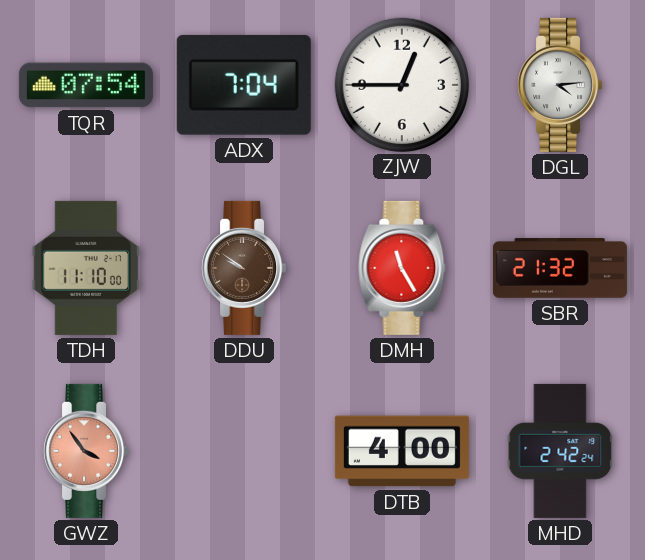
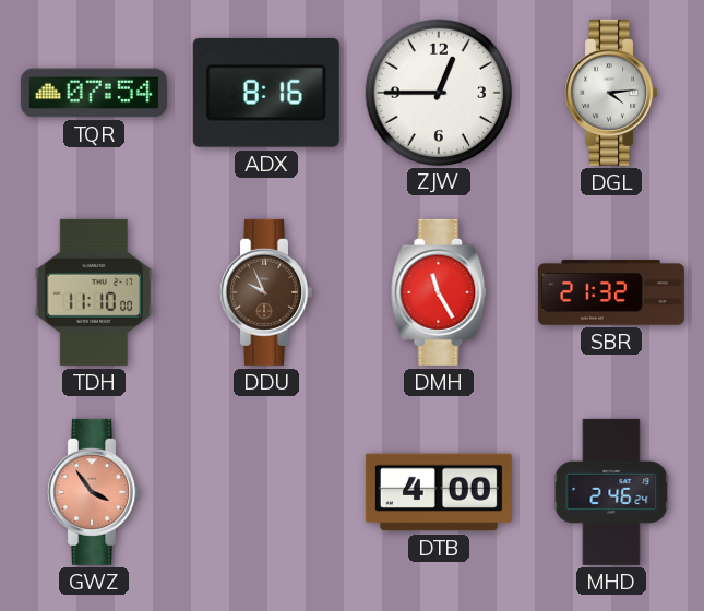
ADX: 7:04 -> 8:16 (266, 93)
DDU: 9:51 -> 9:56 (266, 292)
MHD: 2:42 -> 2:46 (611, 492)
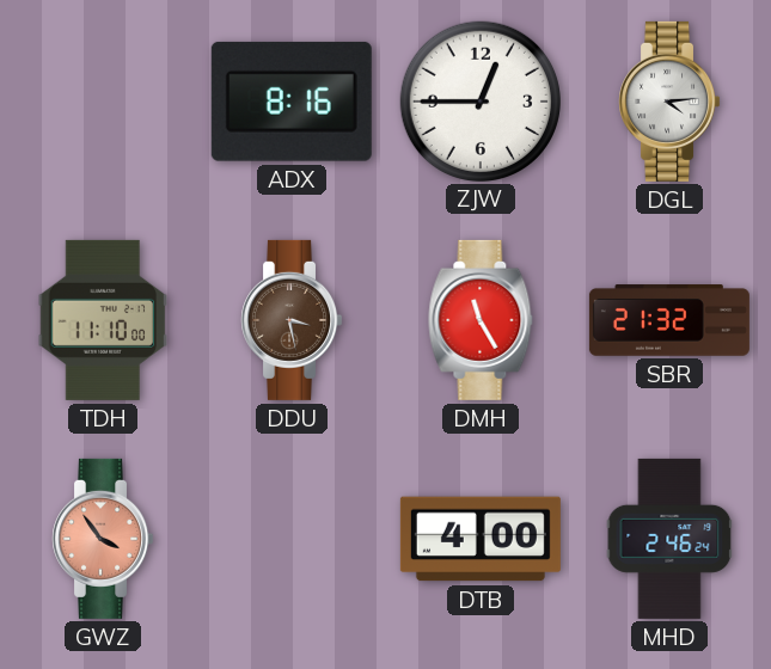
TQR: 07:54 -> none (94, 93)
DDU: 9:56 -> 3:28 (292, 320)
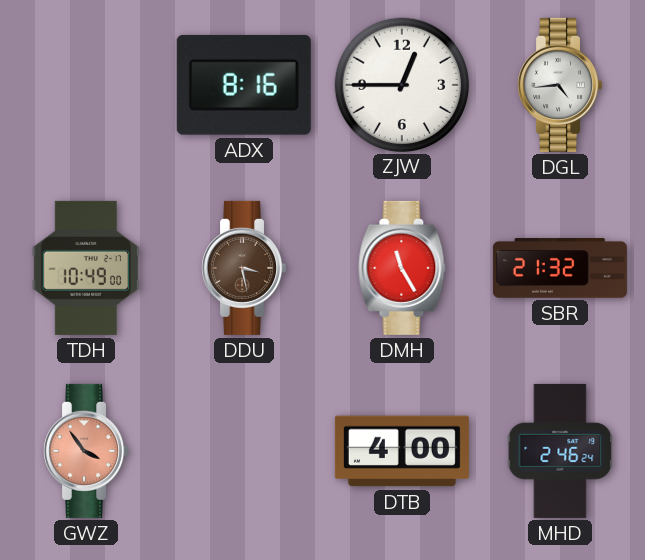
DGL: 4:14 -> 4:44 (560, 85)
TDH: 11:10 -> 10:49 (86, 268)
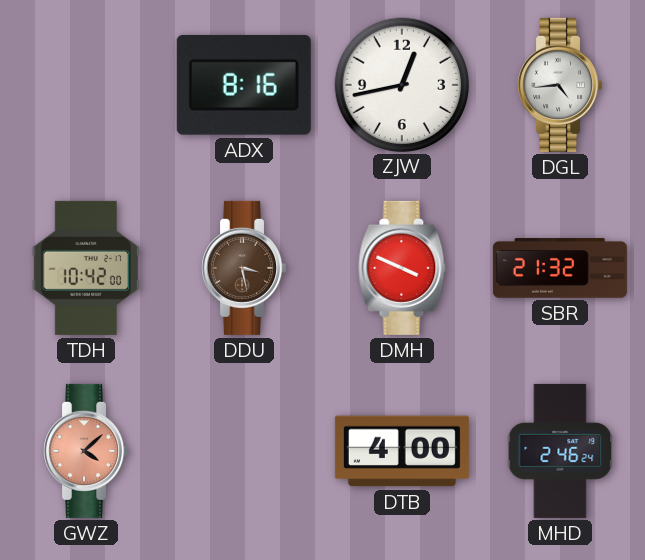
ZJW: 12:45 -> 12:43 (401, 84)
TDH: 10:49 -> 10:42 (86, 268)
DMH: 11:25 -> 3:49 (402, 268)
GWZ: 3:54 -> 4:08 (86, 451)
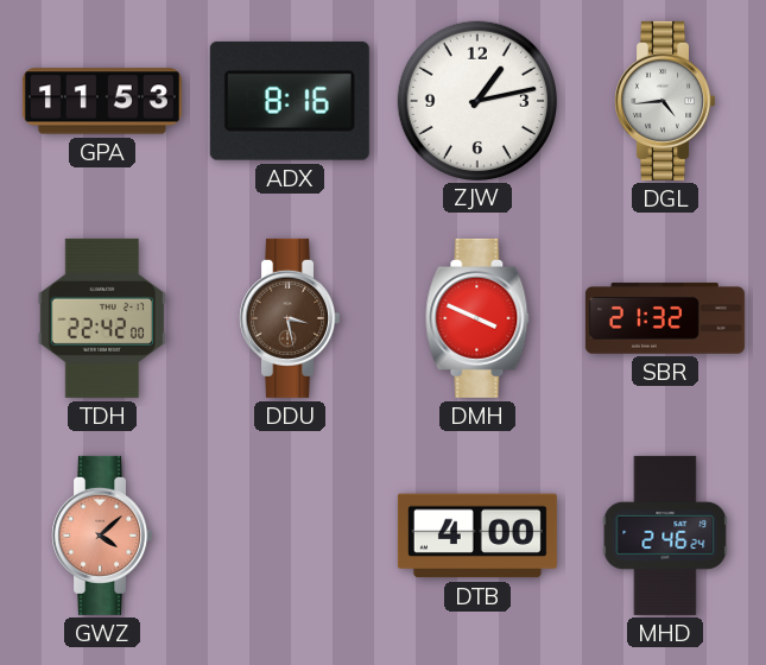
GPA: none -> 11:53 (102, 101)
ZJW: 12:43 -> 1:13 (476, 100)
TDH: 10:42 -> 22:42 (102, 318)
